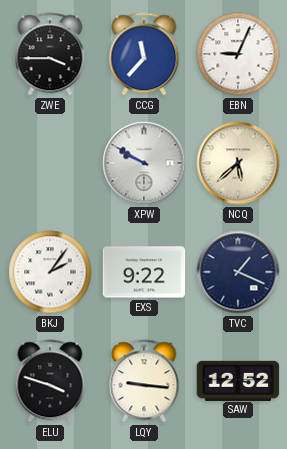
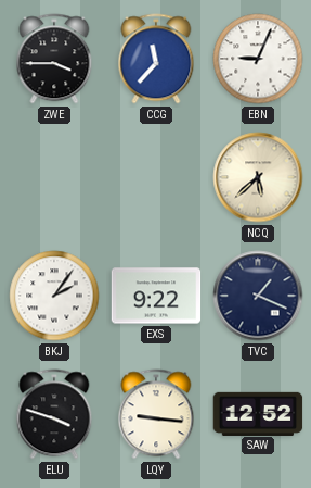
XPW: 9:50 -> none (144, 163)
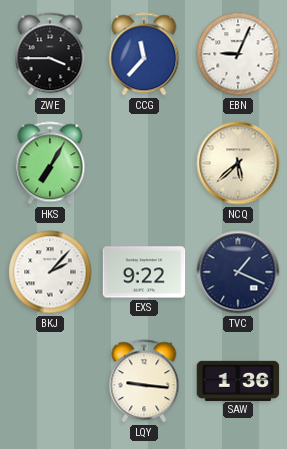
HKS: none -> 7:05 (50, 163)
BKJ: 2:06 -> 2:07 (50, 272)
ELU: 3:48 -> none (54, 414)
SAW: 12:52 -> 1:36 (238, 380)
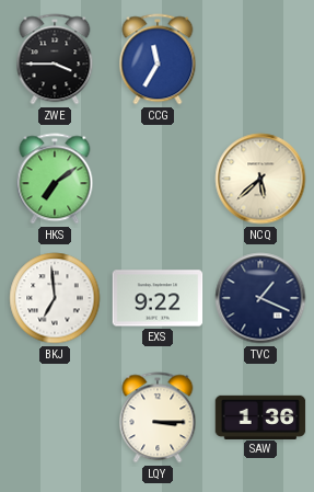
CCG: 11:37 -> 11:35 (158, 59)
EBN: 9:04 -> none (238, 54)
HKS: 7:05 -> 7:09 (55, 179)
BKJ: 2:07 -> 6:59 (55, 298)
LQY: 9:16 -> 3:15 (158, 417)
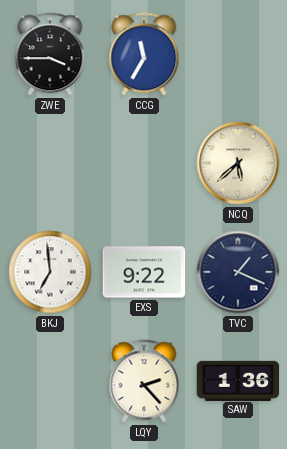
HKS: 7:09 -> none (55, 179)
LQY: 3:15 -> 2:23 (144, 381)
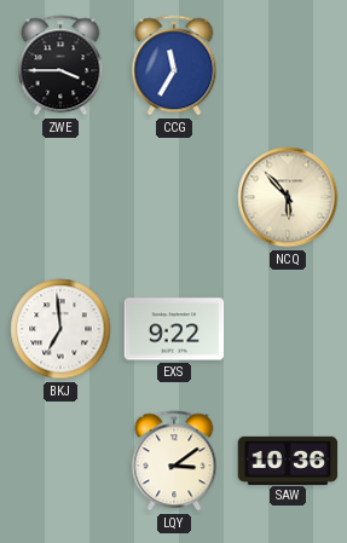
NCQ: 5:38 -> 5:53 (288, 197)
TVC: 1:19 -> none (238, 272)
LQY: 2:23 -> 3:09 (174, 461)
SAW: 1:36 -> 10:36 (288, 460)
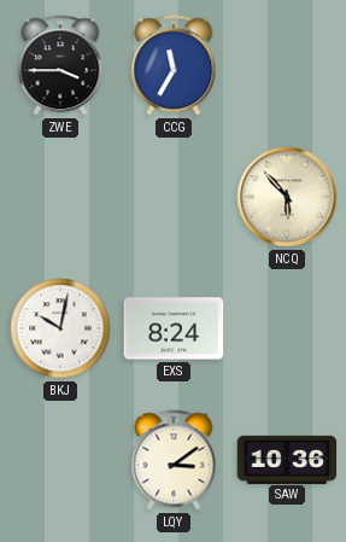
BKJ: 6:59 -> 10:02 (60, 328)
EXS: 9:22 -> 8:24 (174, 328)
